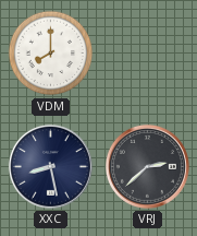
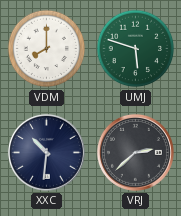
UMJ: none -> 5:48 (136, 49)
XXC: 8:28 -> 10:31 (46, 152)
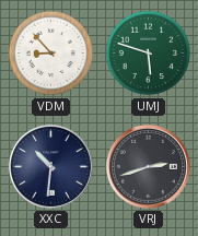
VDM: 8:00 -> 8:53 (51, 54)
VRJ: 2:38 -> 2:42 (148, 166)
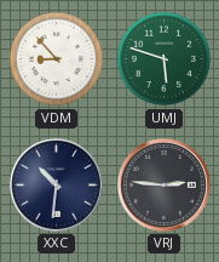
VRJ: 2:42 -> 2:46 (163, 184)
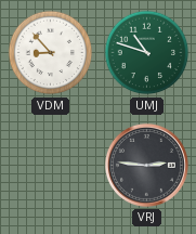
UMJ: 5:48 -> 10:48 (147, 53)
XXC: 10:31 -> none (56, 184)
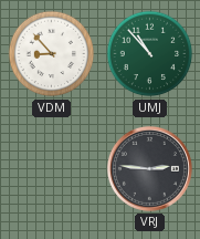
UMJ: 10:48 -> 10:53 (150, 54)
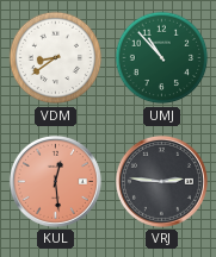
VDM: 8:53 -> 8:39 (56, 58)
KUL: none -> 12:29 (55, 181)
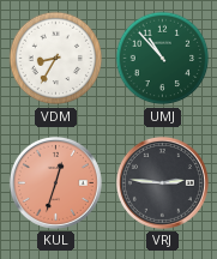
VDM: 8:39 -> 8:35 (56, 59)
KUL: 12:29 -> 12:33 (55, 182)
